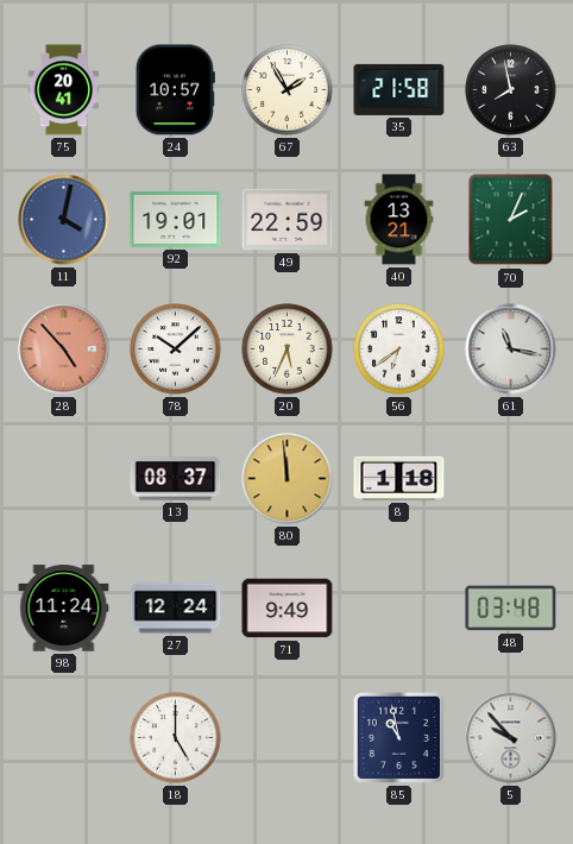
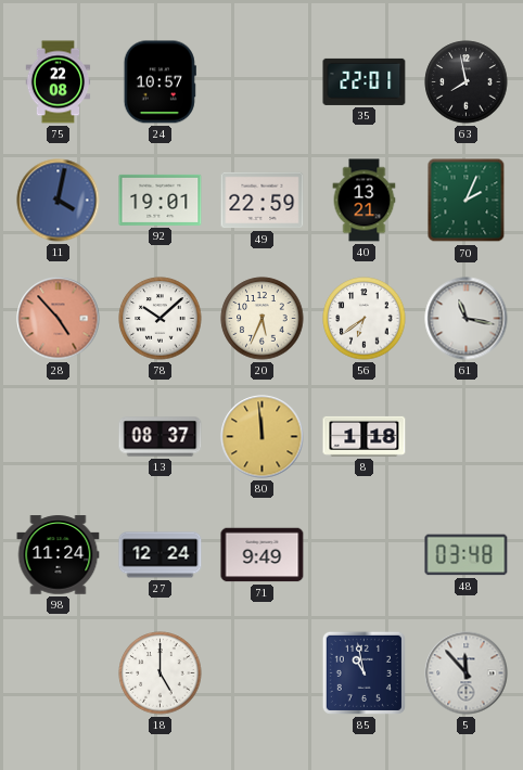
75: 20:41 -> 22:08 (59, 82)
67: 1:55 -> none (288, 90)
35: 21:58 -> 22:01 (365, 81)
5: 9:53 -> 11:53 (467, 673)
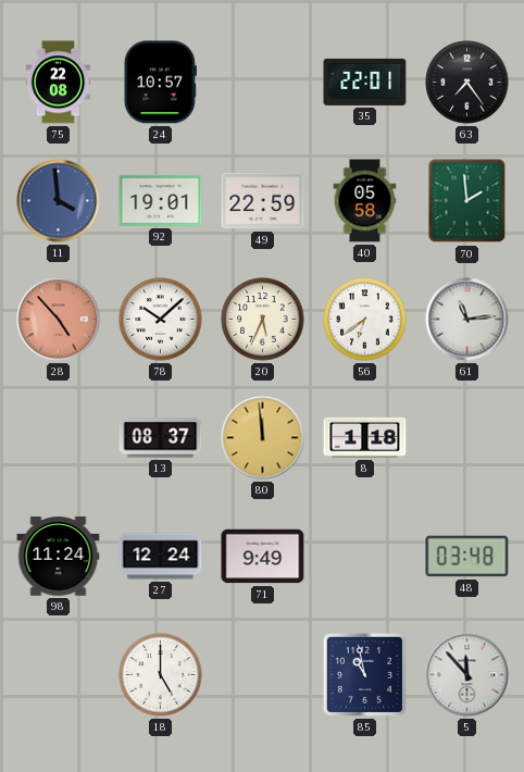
63: 7:58 -> 7:24 (467, 83)
11: 4:02 -> 3:59 (59, 201)
40: 13:21 -> 05:58 (365, 201)
70: 2:04 -> 1:59 (467, 201)
61: 11:17 -> 11:14 (467, 320)
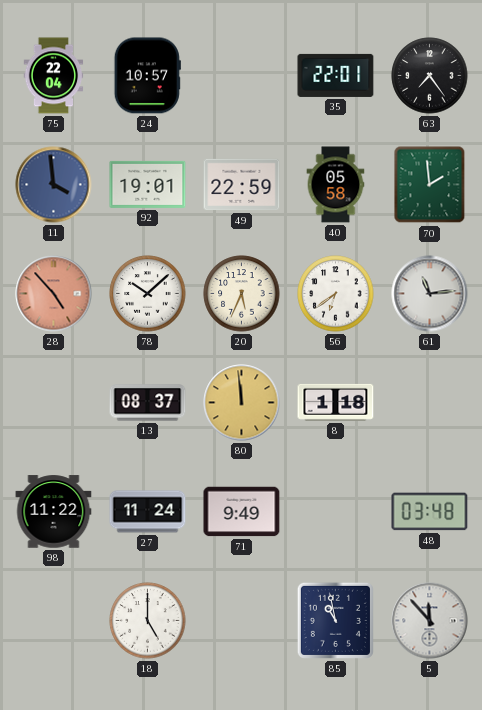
75: 22:08 -> 22:04 (54, 76)
98: 11:24 -> 11:22 (54, 512)
27: 12:24 -> 11:24 (148, 512)
